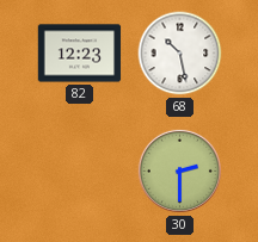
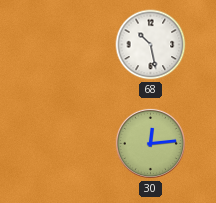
82: 12:23 -> none (80, 54)
30: 2:30 -> 12:14 (150, 143)
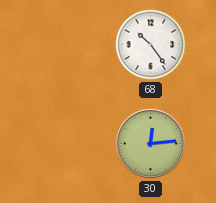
68: 10:28 -> 10:24 (151, 45)
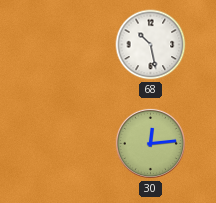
68: 10:24 -> 10:28 (151, 45)
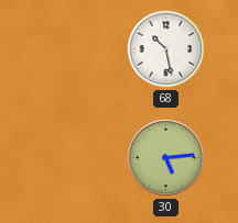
30: 12:14 -> 5:14 (165, 157)
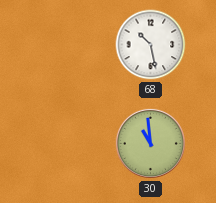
30: 5:14 -> 10:59 (150, 143)
